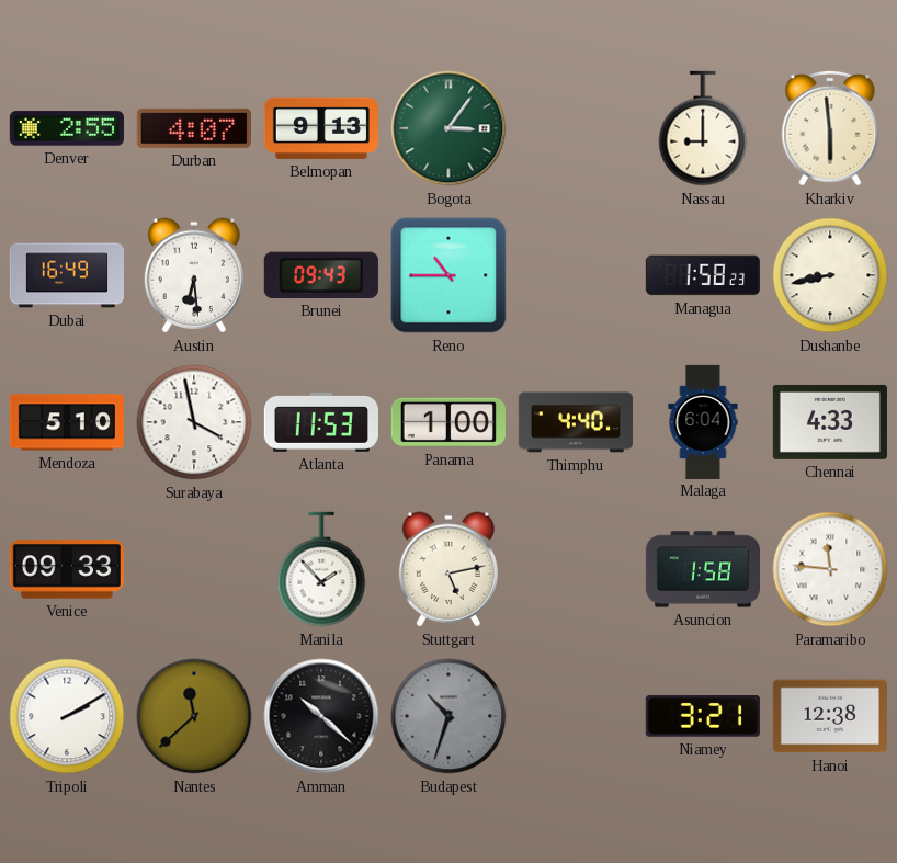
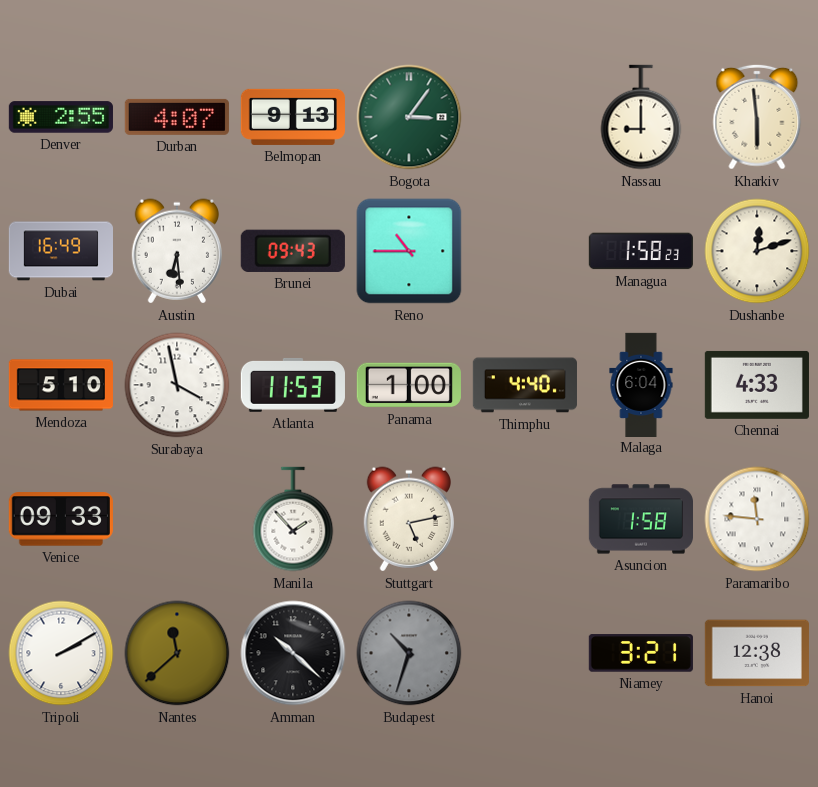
Dushanbe: 8:43 -> 12:12 (757, 251)
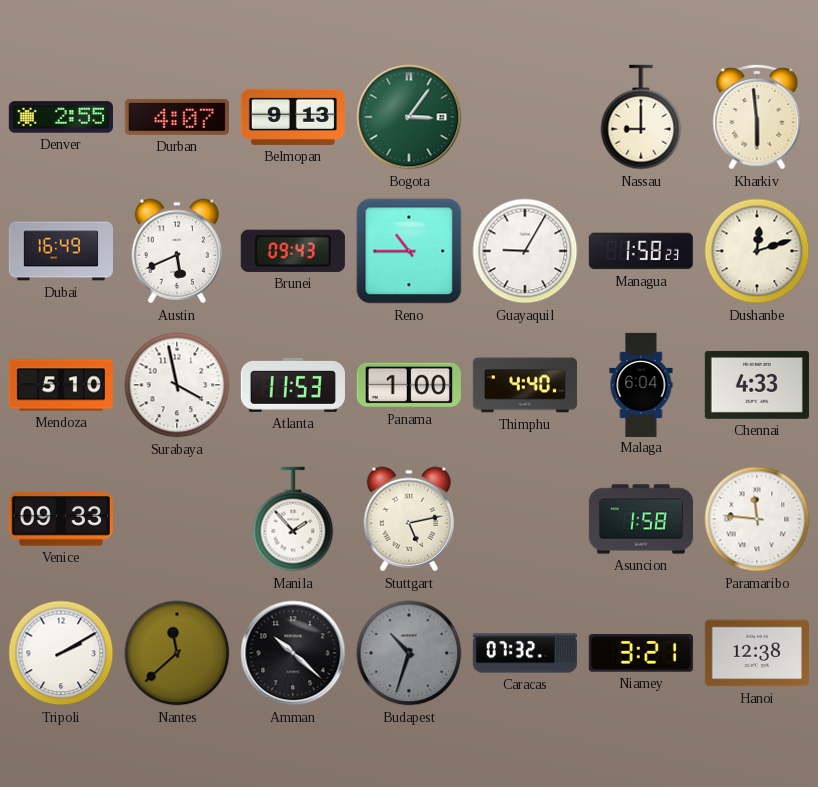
Austin: 6:29 -> 5:41 (176, 251)
Guayaquil: none -> 9:05 (525, 251)
Caracas: none -> 07:32 (525, 653)
